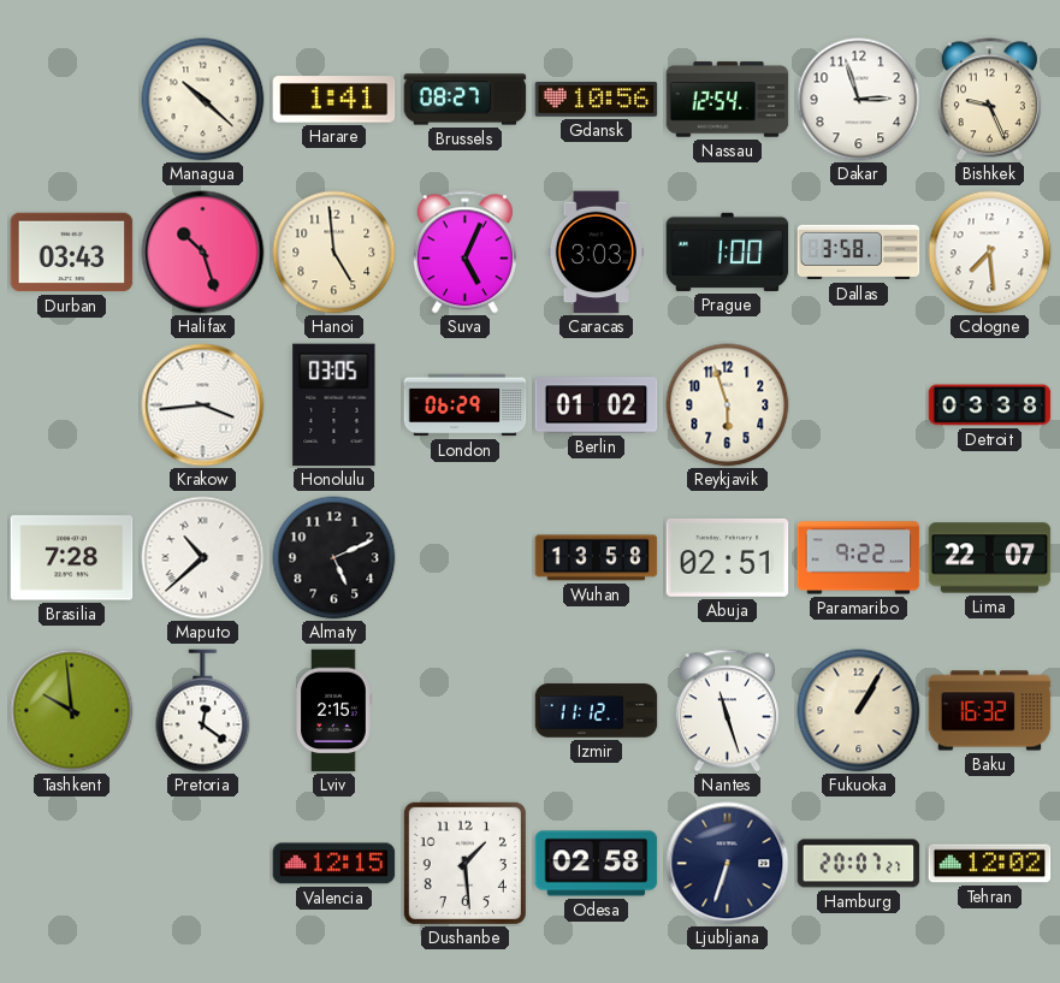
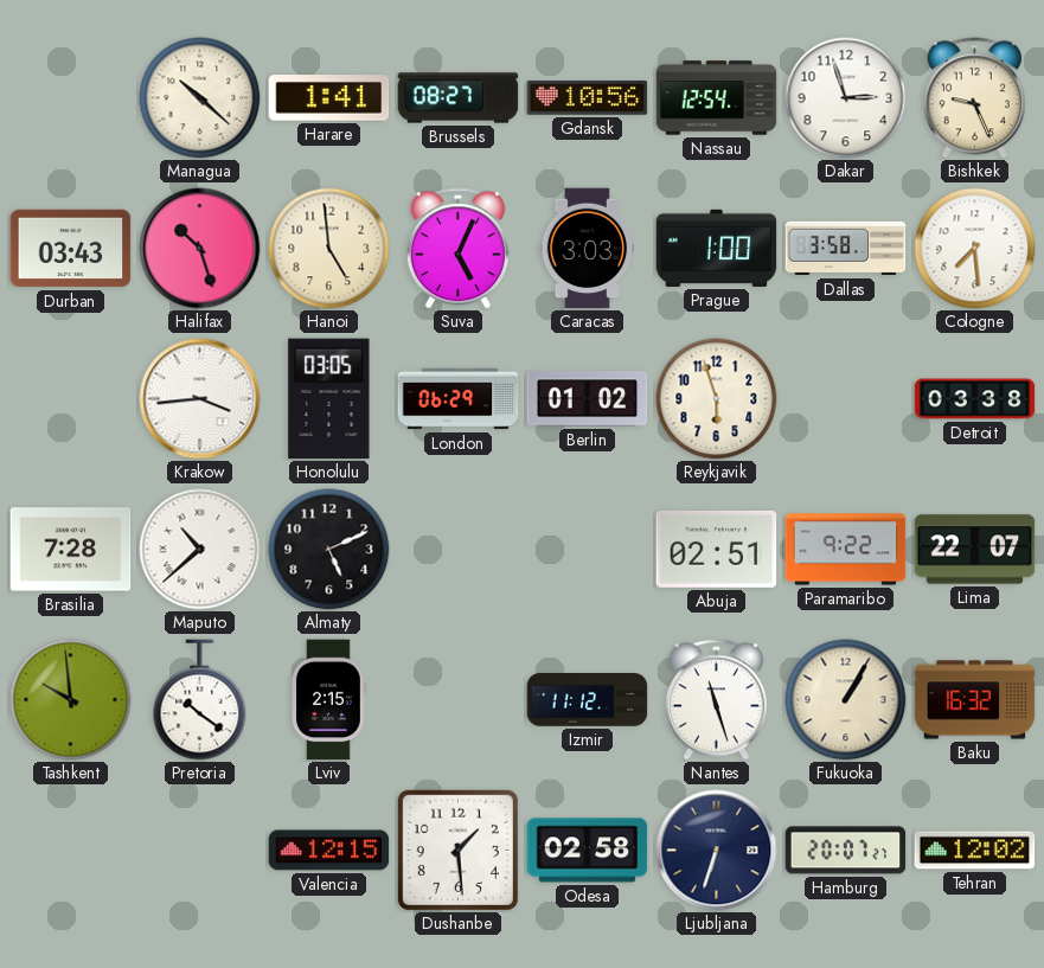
Wuhan: 13:58 -> none (597, 558)
Pretoria: 12:21 -> 10:21 (200, 700)
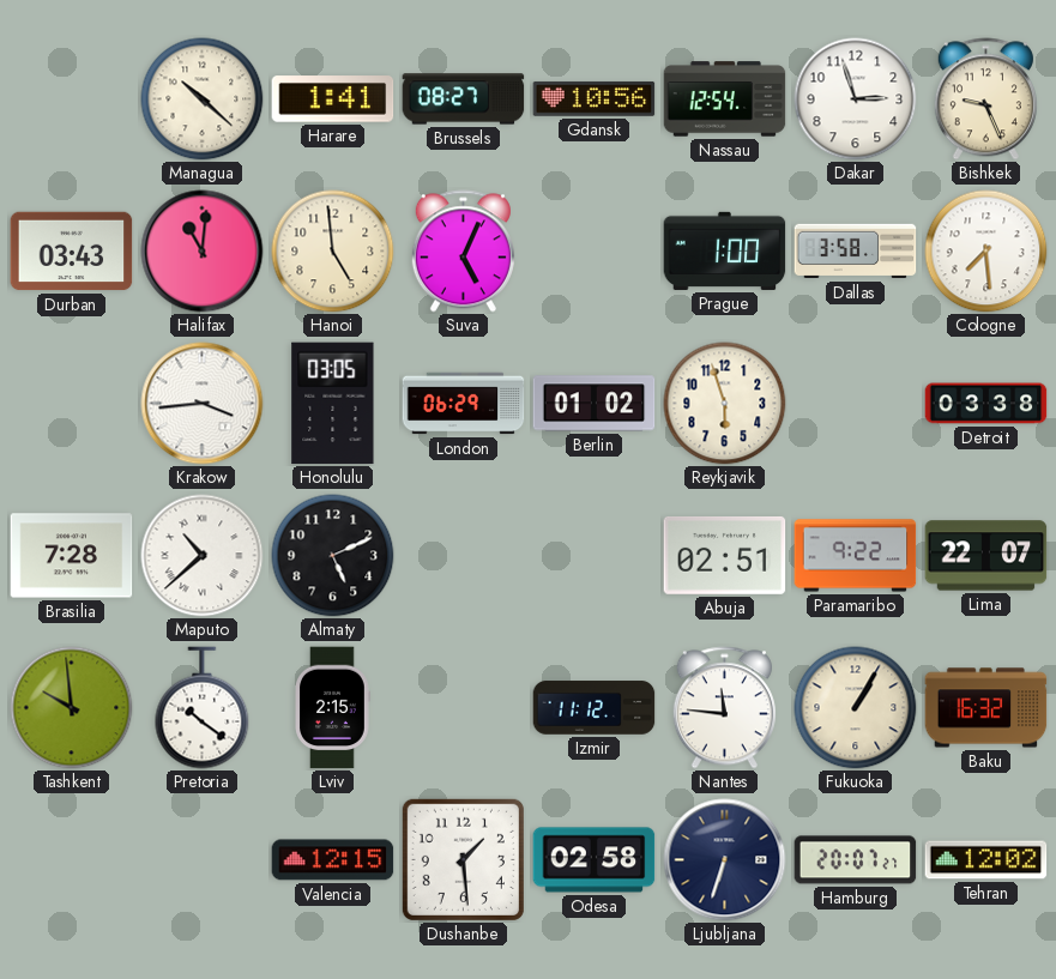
Halifax: 10:27 -> 11:01 (203, 252)
Caracas: 3:03 -> none (587, 249)
Nantes: 11:27 -> 11:46 (724, 708)
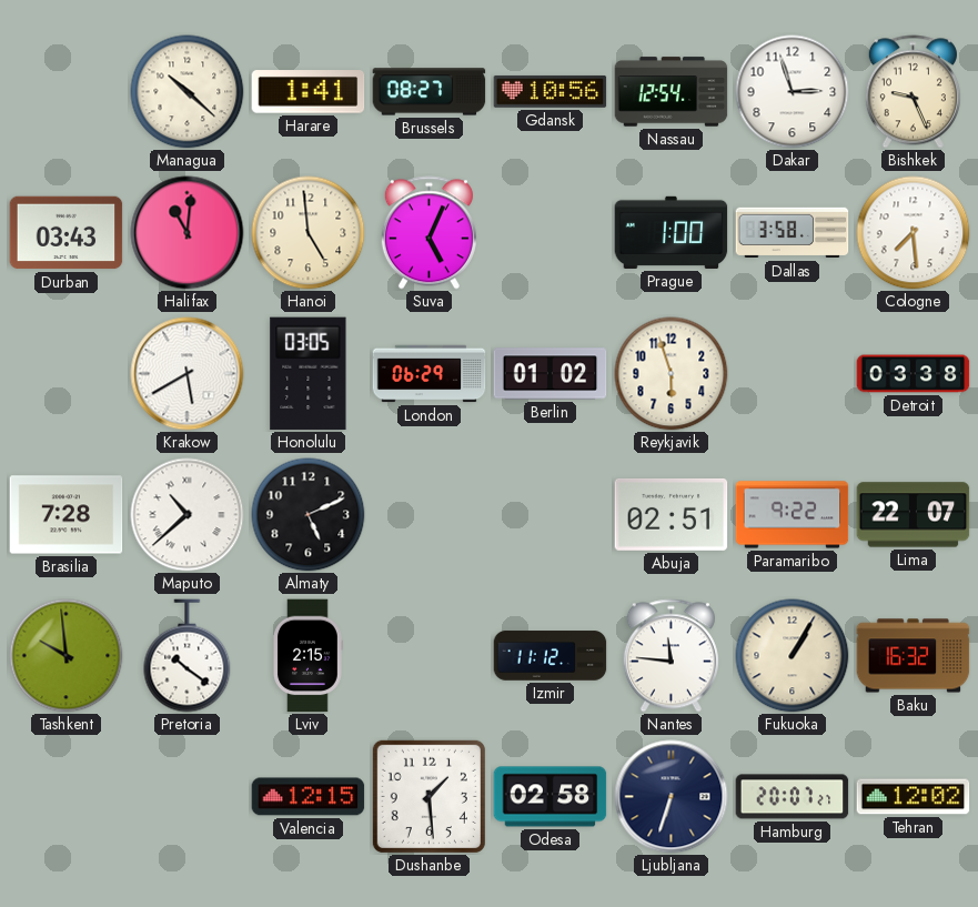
Krakow: 3:44 -> 5:40 (188, 374)
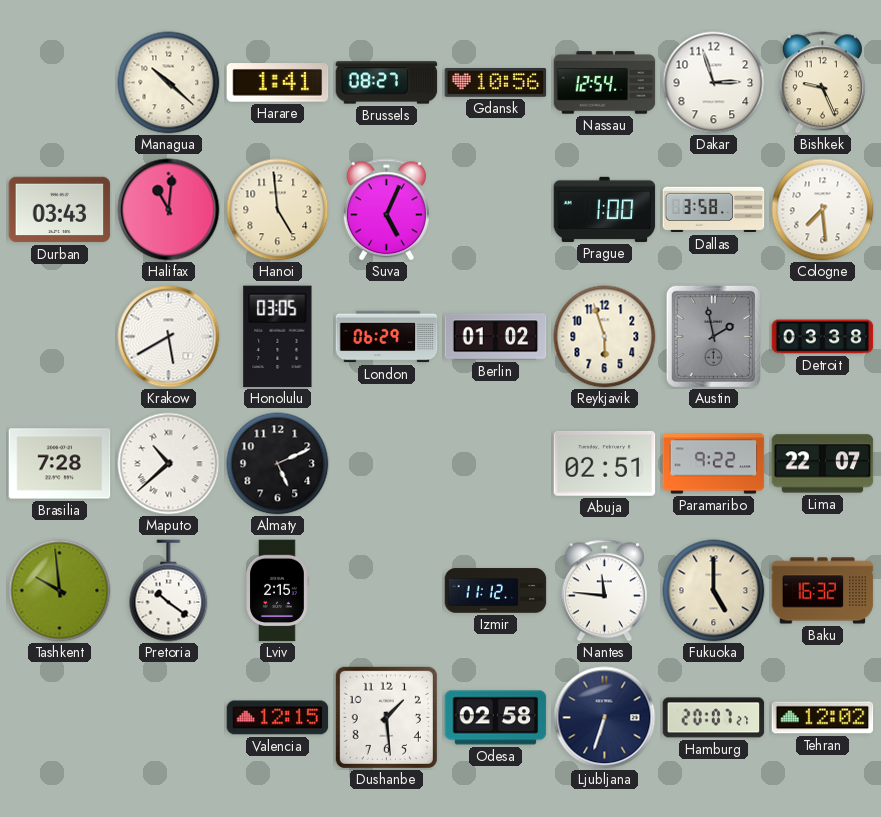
Austin: none -> 1:58 (713, 336)
Fukuoka: 1:05 -> 5:00 (714, 591)
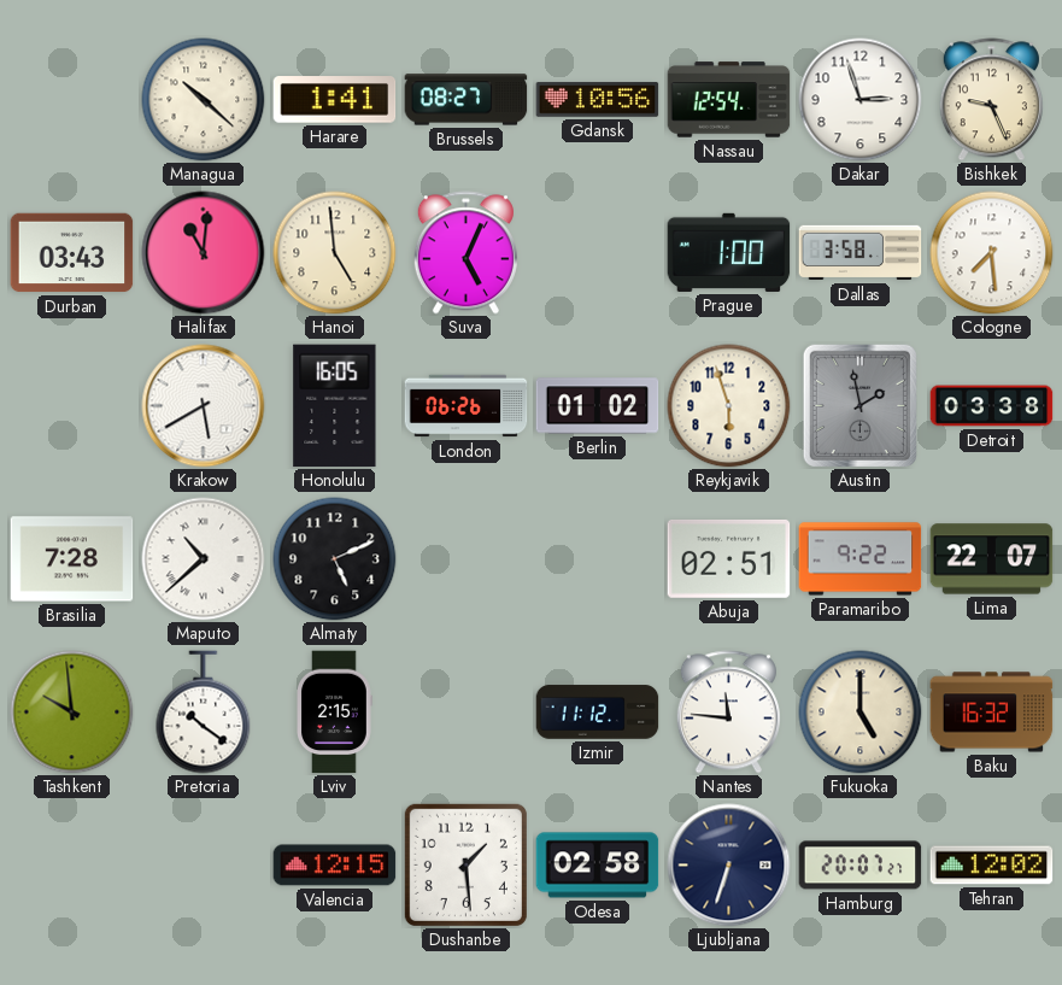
Honolulu: 03:05 -> 16:05 (335, 406)
London: 06:29 -> 06:26 (467, 406)
